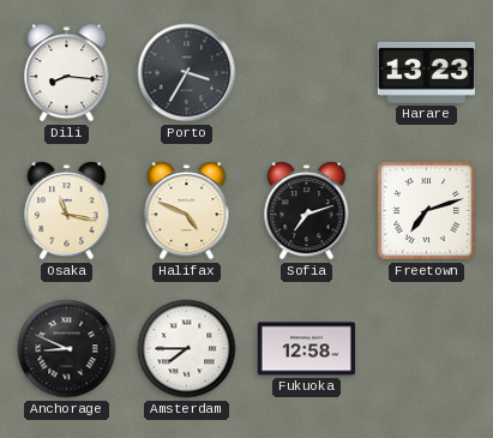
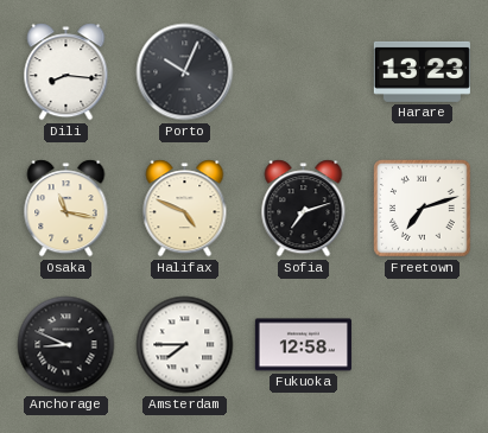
Porto: 3:35 -> 10:04 (185, 72)
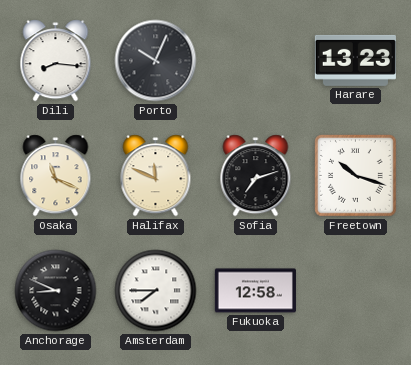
Osaka: 11:17 -> 11:19 (56, 176)
Halifax: 4:49 -> 11:49 (156, 176)
Freetown: 7:12 -> 10:18 (356, 176)
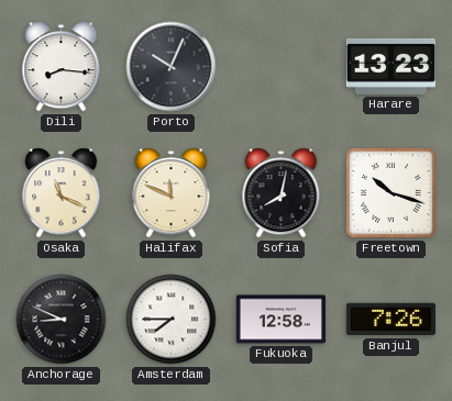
Sofia: 7:12 -> 8:02 (282, 193)
Banjul: none -> 7:26 (390, 320)
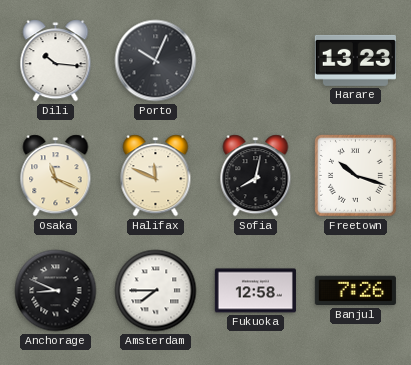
Dili: 8:16 -> 10:16 (56, 61)
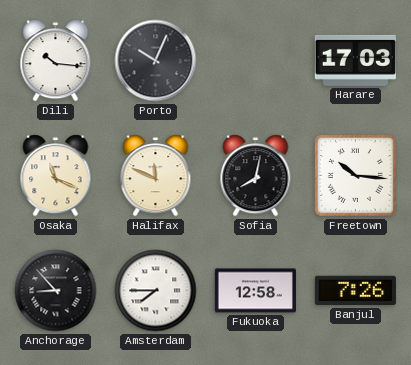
Harare: 13:23 -> 17:03 (355, 60)
Freetown: 10:18 -> 10:16 (356, 176)
Anchorage: 8:49 -> 8:53 (56, 291)
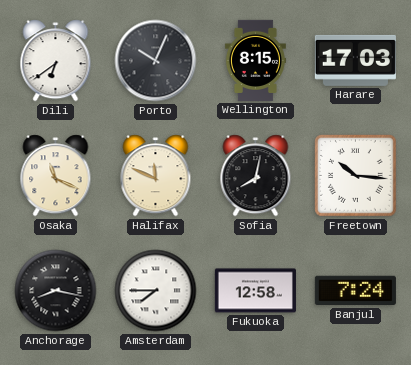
Dili: 10:16 -> 6:39 (56, 61)
Wellington: none -> 8:15 (255, 60)
Anchorage: 8:53 -> 8:17 (56, 291)
Banjul: 7:26 -> 7:24 (355, 291)
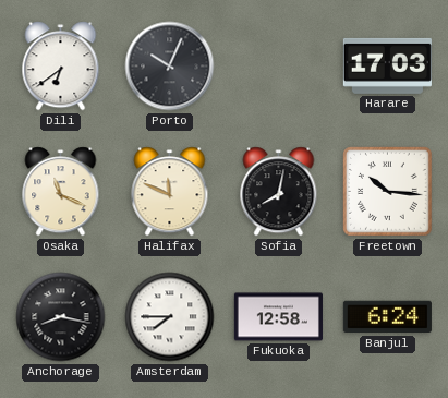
Wellington: 8:15 -> none (255, 60)
Banjul: 7:24 -> 6:24 (387, 317)
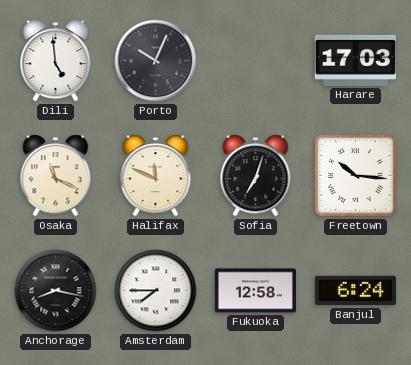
Dili: 6:39 -> 4:59 (56, 61)
Sofia: 8:02 -> 7:03 (256, 176)
